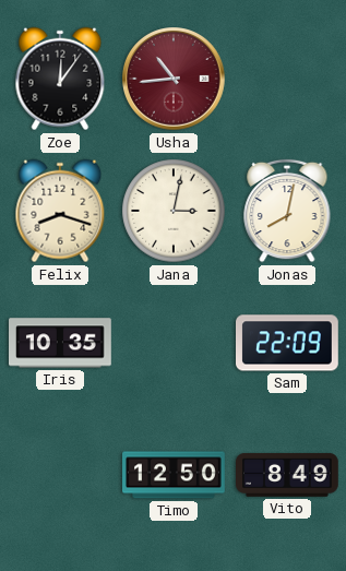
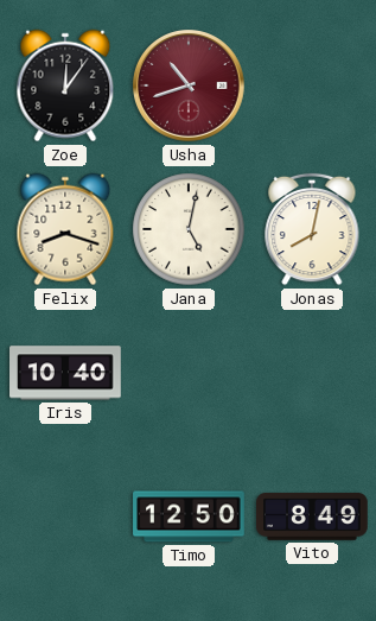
Usha: 10:44 -> 10:42 (189, 85)
Jana: 3:02 -> 5:02 (189, 229)
Iris: 10:35 -> 10:40 (66, 373)
Sam: 22:09 -> none (288, 343)
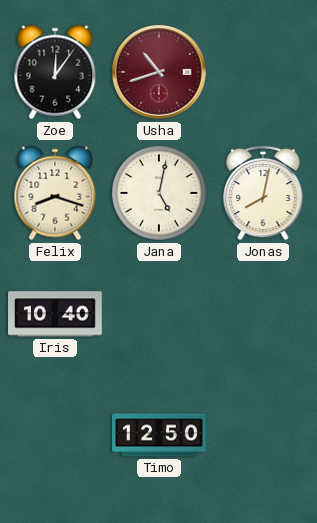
Vito: 8:49 -> none (313, 517)
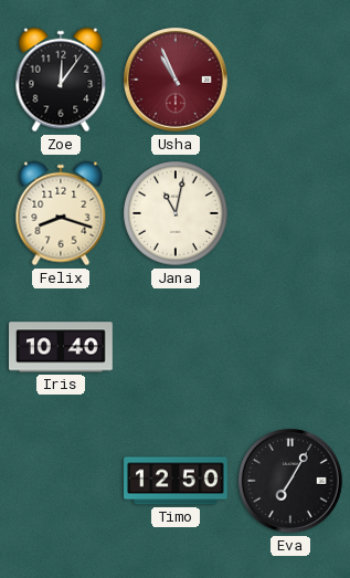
Usha: 10:42 -> 10:56 (176, 80)
Jana: 5:02 -> 11:02 (176, 213)
Jonas: 8:02 -> none (263, 193)
Eva: none -> 7:05 (290, 481)
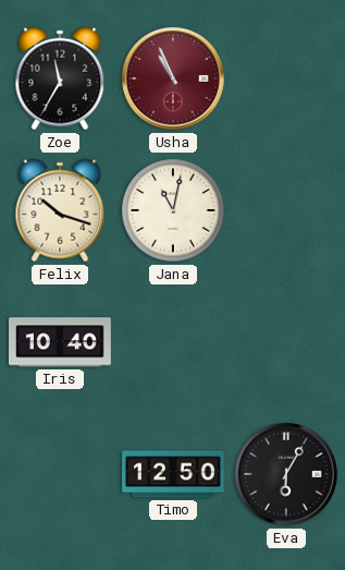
Zoe: 12:06 -> 11:35 (60, 78)
Felix: 8:18 -> 10:18 (60, 210)
Eva: 7:05 -> 6:05 (286, 474)
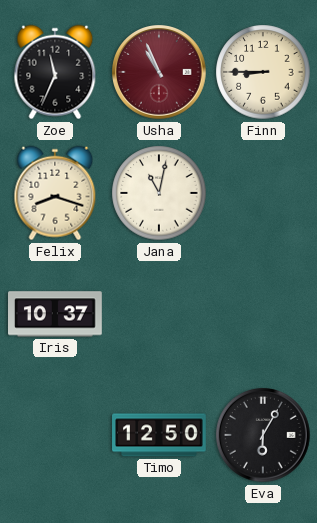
Zoe: 11:35 -> 11:34 (55, 72)
Finn: none -> 8:45 (263, 72)
Felix: 10:18 -> 8:18 (55, 193)
Iris: 10:40 -> 10:37 (56, 314)
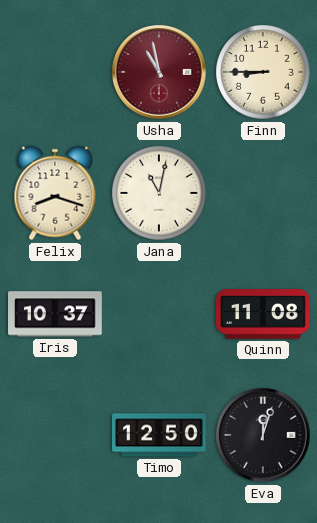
Zoe: 11:34 -> none (55, 72)
Usha: 10:56 -> 10:58 (159, 72)
Quinn: none -> 11:08 (264, 314)
Eva: 6:05 -> 12:03 (263, 435)
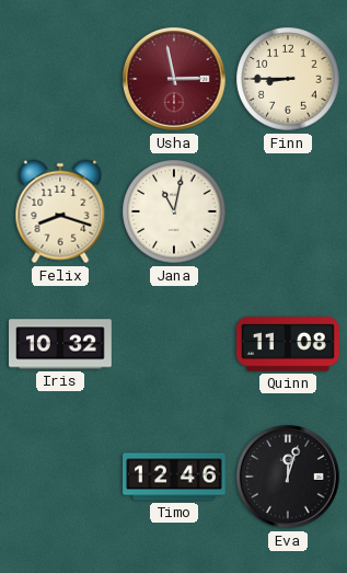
Usha: 10:58 -> 2:58 (174, 79)
Iris: 10:37 -> 10:32 (61, 344)
Timo: 12:50 -> 12:46 (174, 477)
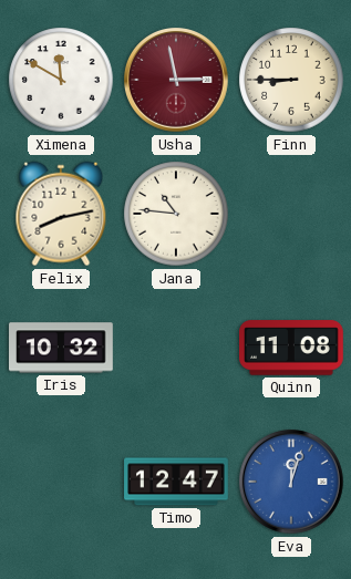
Ximena: none -> 11:50 (61, 80)
Felix: 8:18 -> 8:13 (61, 214)
Jana: 11:02 -> 10:46 (176, 214)
Timo: 12:46 -> 12:47 (176, 482)
Eva dial: black -> blue (291, 482)
